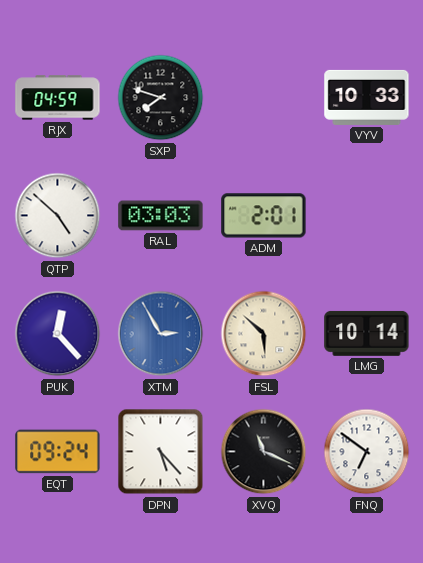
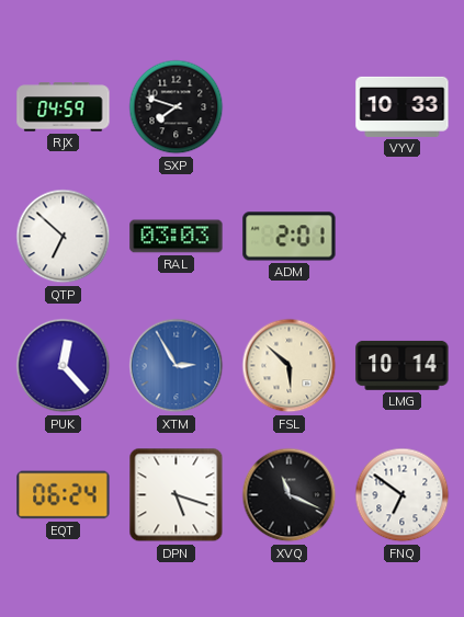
QTP: 4:52 -> 6:52 (64, 237)
EQT: 09:24 -> 06:24 (64, 495)
DPN: 5:23 -> 5:18 (177, 495)
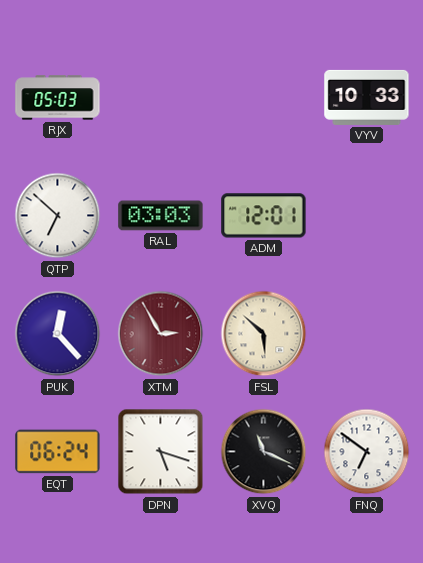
RJX: 04:59 -> 05:03 (58, 98)
SXP: 7:48 -> none (177, 107)
ADM: 2:01 -> 12:01 (264, 216)
XTM dial: blue -> burgundy (161, 334)
LMG: 10:14 -> none (403, 365)
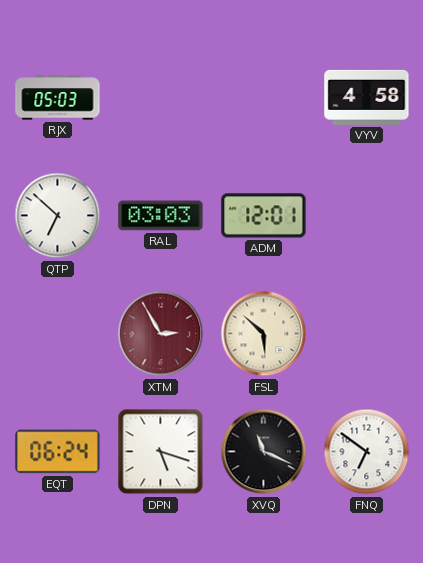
VYV: 10:33 -> 4:58 (367, 97)
PUK: 12:23 -> none (58, 334)
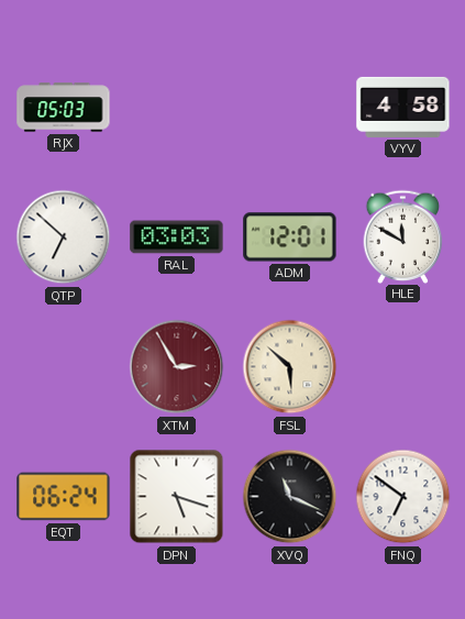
HLE: none -> 11:50 (403, 236)
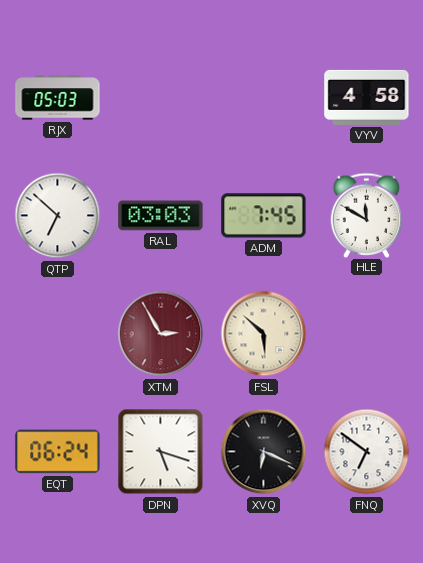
ADM: 12:01 -> 7:45 (264, 216)
XVQ: 11:19 -> 6:19 (264, 452)
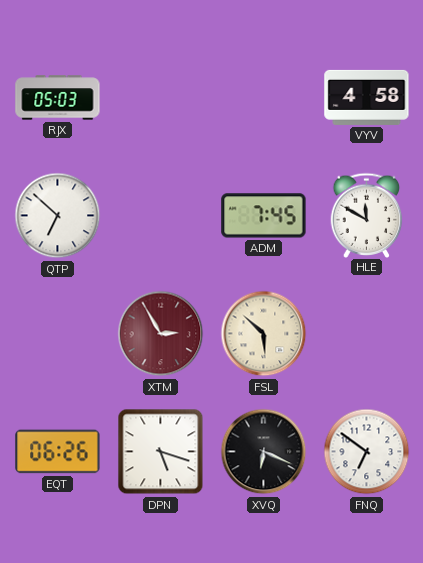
RAL: 03:03 -> none (161, 216)
EQT: 06:24 -> 06:26 (58, 452)
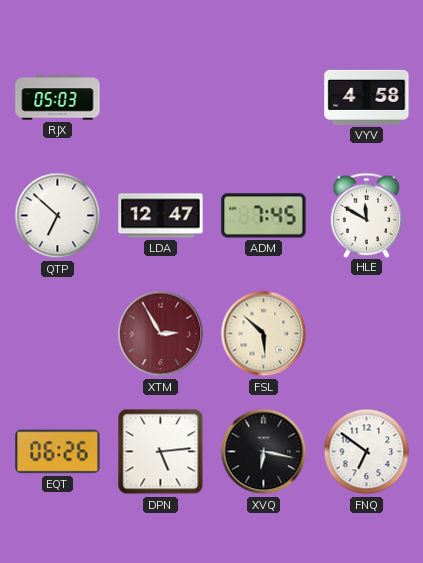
LDA: none -> 12:47 (161, 216)
DPN: 5:18 -> 5:14 (161, 452)
XVQ: 6:19 -> 6:17 (264, 452)
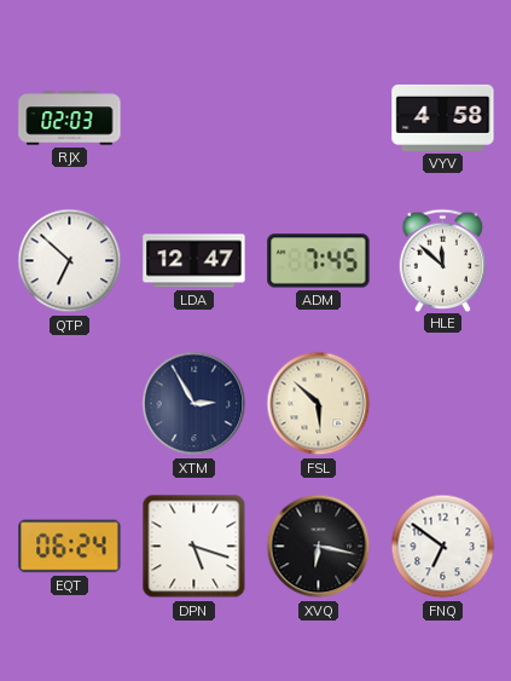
RJX: 05:03 -> 02:03 (70, 119)
HLE: 11:50 -> 11:52 (443, 260)
XTM dial: burgundy -> navy (194, 404)
EQT: 06:26 -> 06:24 (70, 547)
DPN: 5:14 -> 5:18 (194, 547)
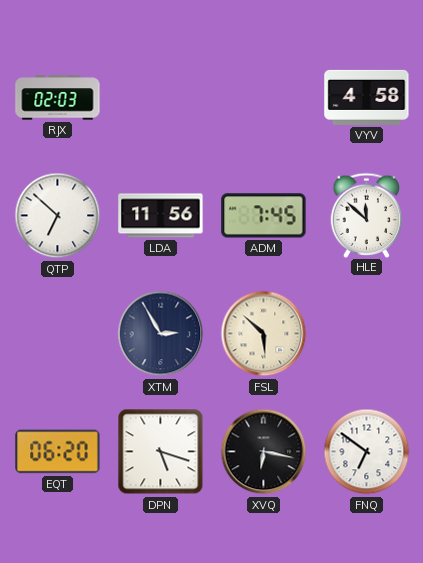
LDA: 12:47 -> 11:56 (161, 216)
EQT: 06:24 -> 06:20 (58, 452)
